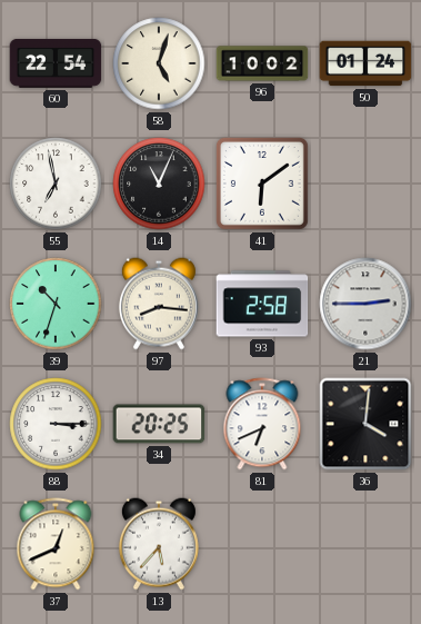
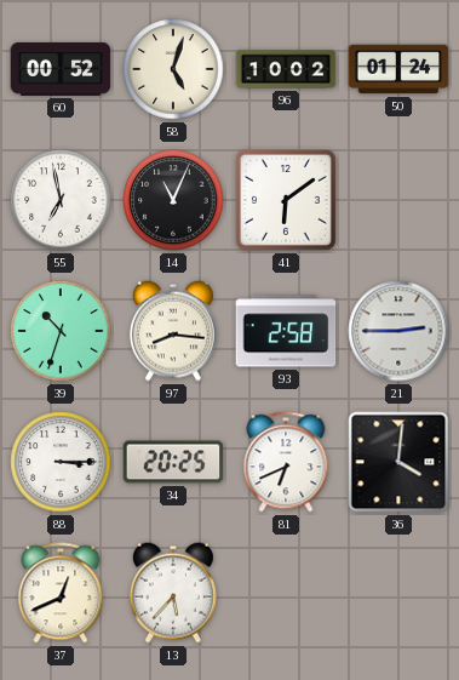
60: 22:54 -> 00:52 (61, 69)
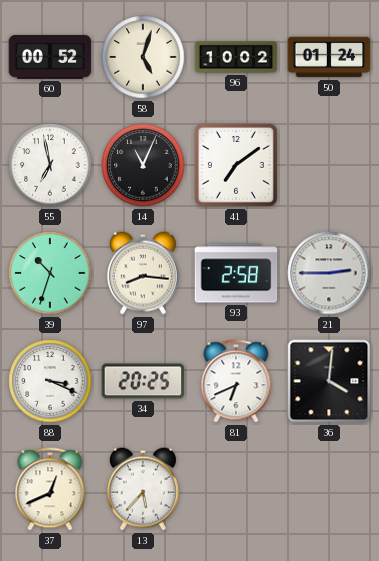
41: 6:09 -> 7:09 (236, 165)
88: 3:15 -> 3:19 (50, 381)
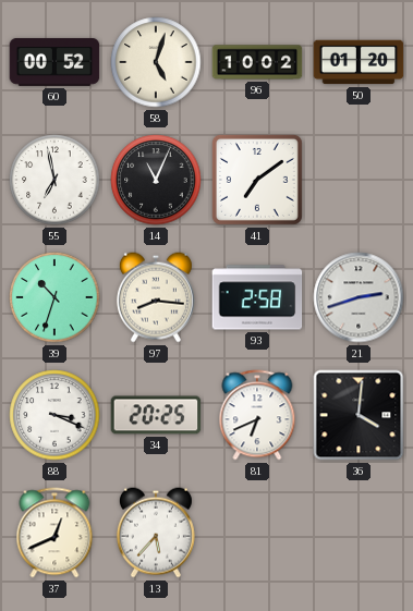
50: 01:24 -> 01:20 (359, 62)
21: 2:45 -> 2:42 (359, 297)
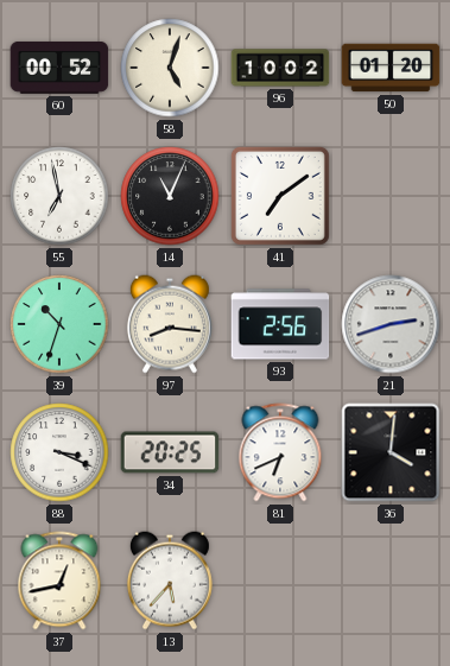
93: 2:58 -> 2:56 (280, 324)
37: 12:41 -> 12:43 (59, 581)
